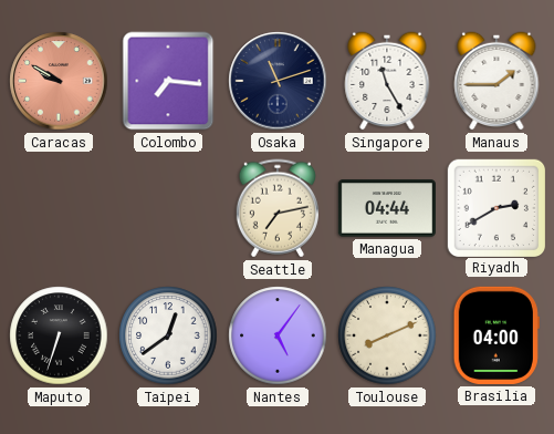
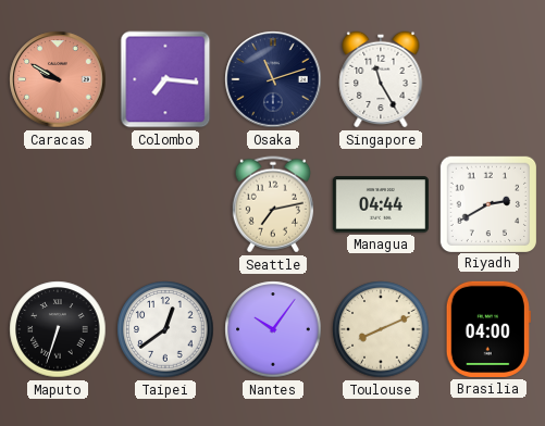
Manaus: 1:45 -> none (496, 81)
Nantes: 5:06 -> 10:06 (273, 329)
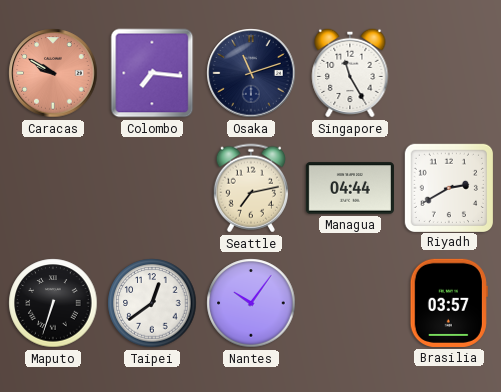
Toulouse: 8:11 -> none (381, 329)
Brasilia: 04:00 -> 03:57 (449, 303)
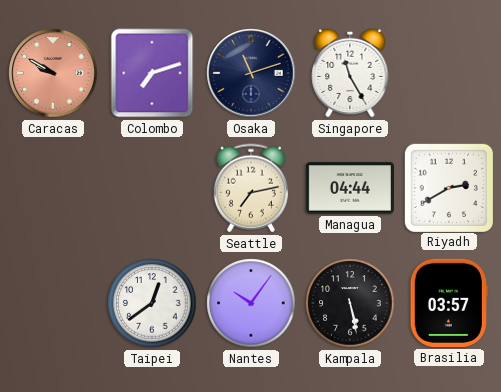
Colombo: 7:16 -> 7:12 (152, 73)
Maputo: 6:33 -> none (53, 303)
Kampala: none -> 5:28 (350, 303)
